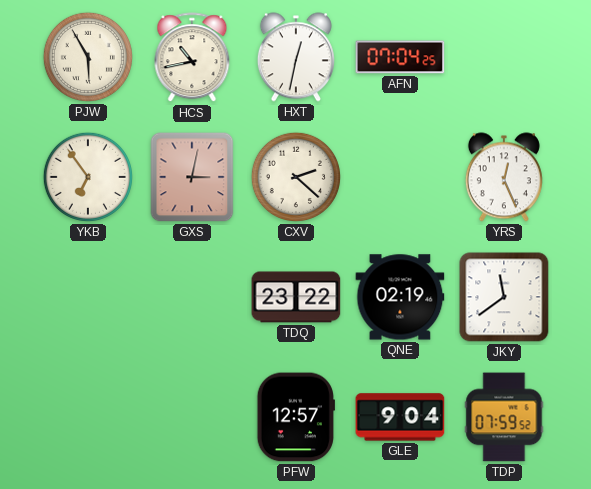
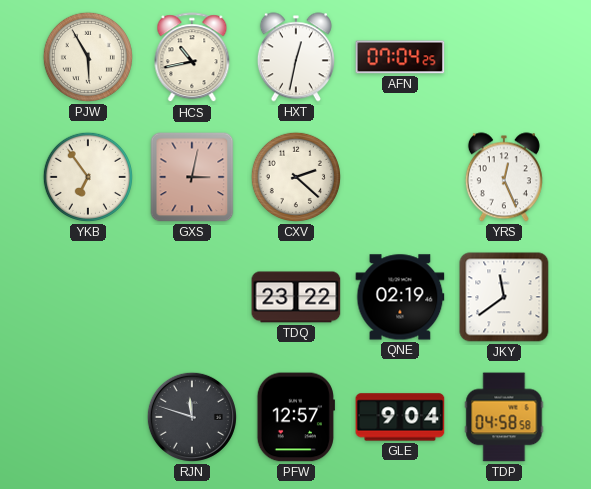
RJN: none -> 11:48 (192, 417)
TDP: 07:59 -> 04:58 (504, 417)
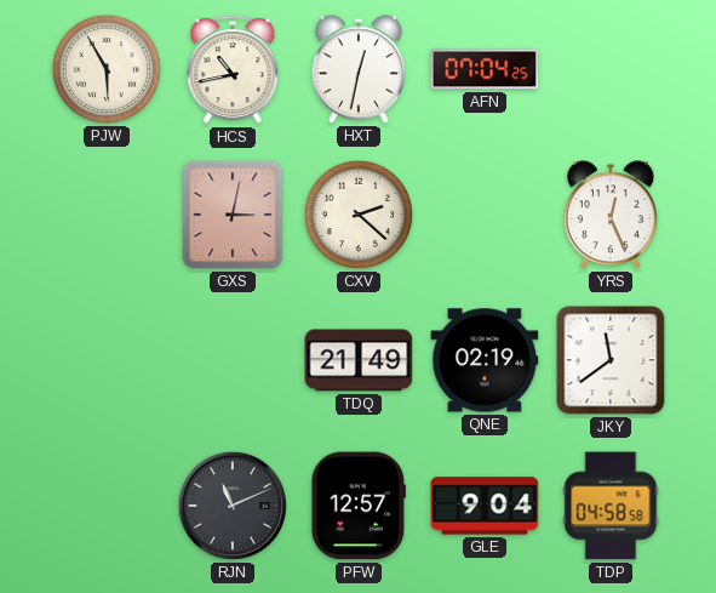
YKB: 6:54 -> none (88, 177)
TDQ: 23:22 -> 21:49 (359, 360)
RJN: 11:48 -> 11:11 (233, 506)
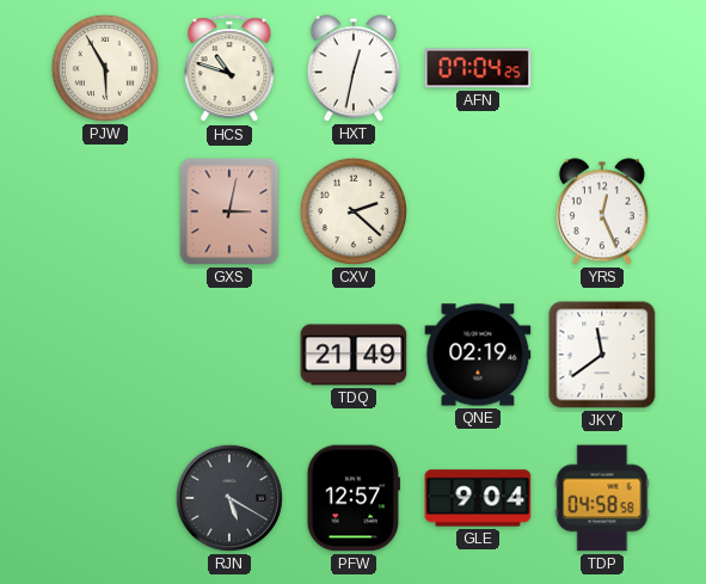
HCS: 10:43 -> 10:48 (229, 69)
RJN: 11:11 -> 5:20 (229, 498)
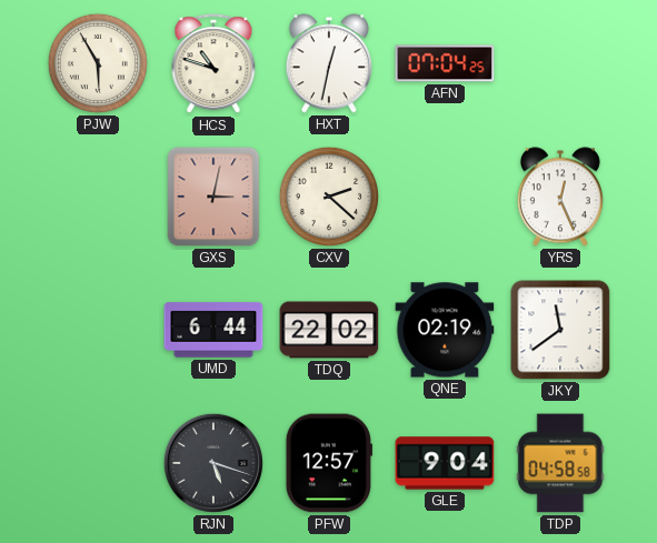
UMD: none -> 6:44 (213, 330)
TDQ: 21:49 -> 22:02 (329, 330)
RJN: 5:20 -> 5:18 (213, 463)
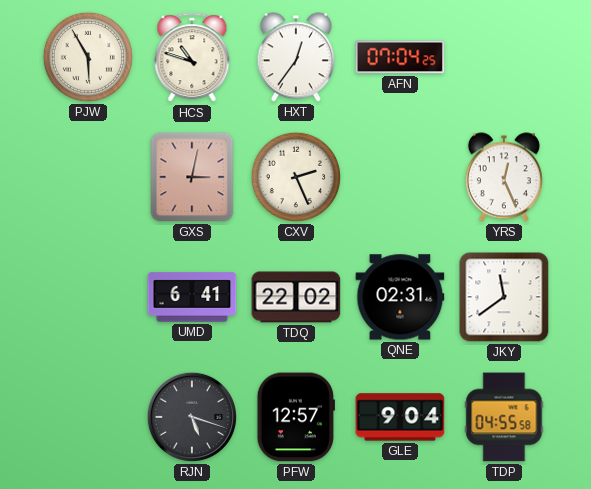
HXT: 12:32 -> 12:36 (296, 57)
CXV: 2:22 -> 2:26 (296, 177)
UMD: 6:44 -> 6:41 (192, 297)
QNE: 02:19 -> 02:31 (400, 297)
TDP: 04:58 -> 04:55 (504, 417)
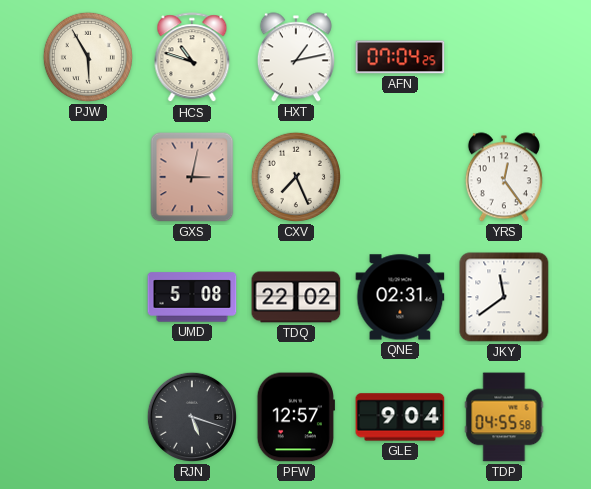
HXT: 12:36 -> 1:13 (296, 57)
CXV: 2:26 -> 7:26 (296, 177)
YRS: 12:26 -> 12:24 (504, 177)
UMD: 6:41 -> 5:08 (192, 297)
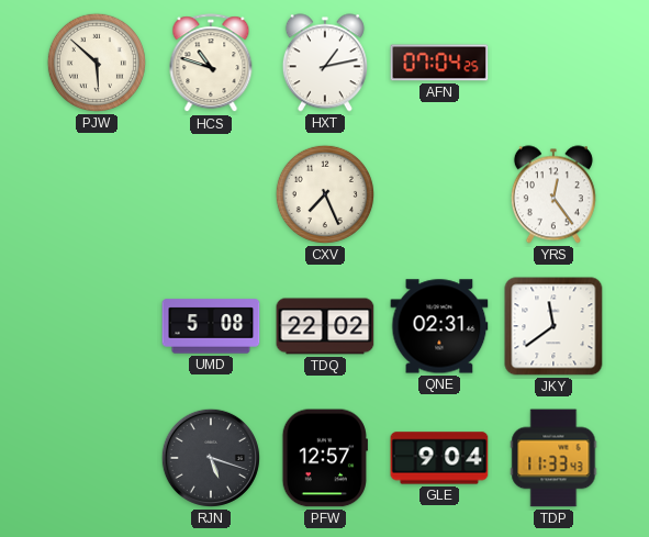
PJW: 5:55 -> 5:52 (97, 63)
GXS: 3:02 -> none (192, 177)
TDP: 04:55 -> 11:33 (553, 458)
